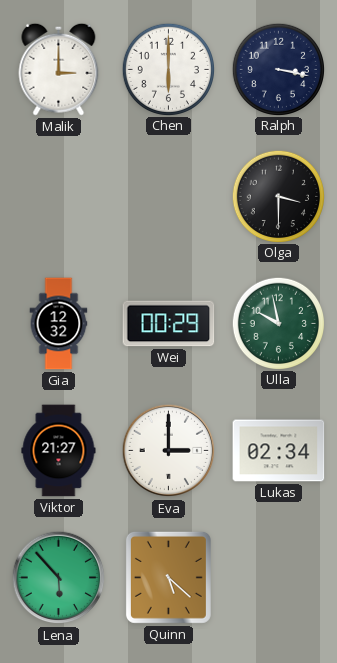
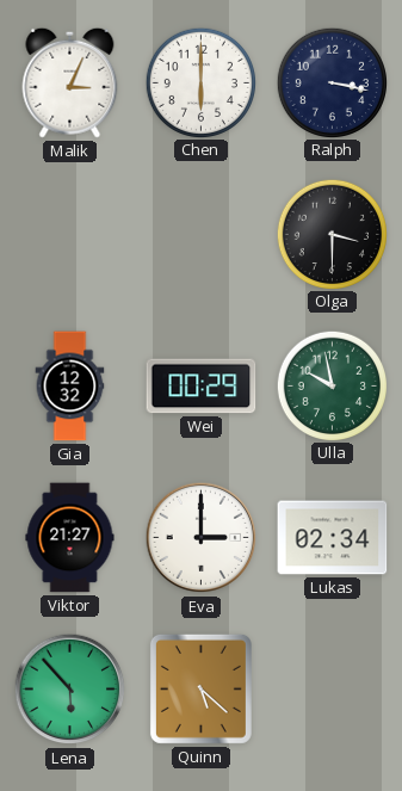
Malik: 3:00 -> 3:04 (70, 82)
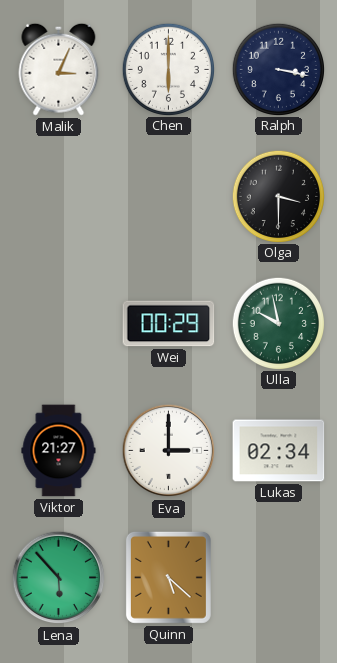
Gia: 12:32 -> none (70, 387)
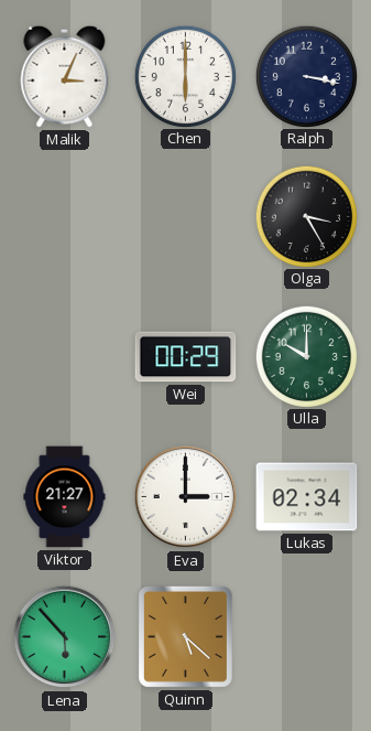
Olga: 3:30 -> 3:25 (306, 216)
Ulla: 9:58 -> 10:00 (306, 356)
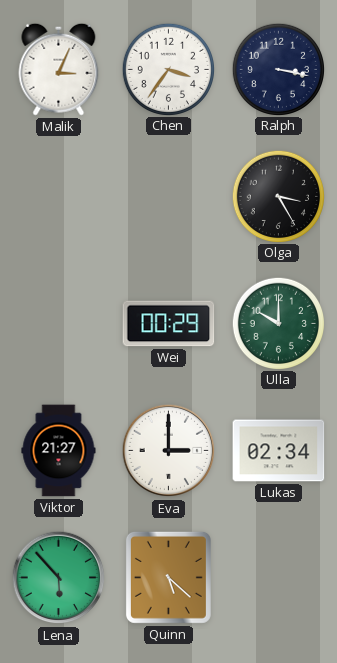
Chen: 6:00 -> 3:36 (168, 69)
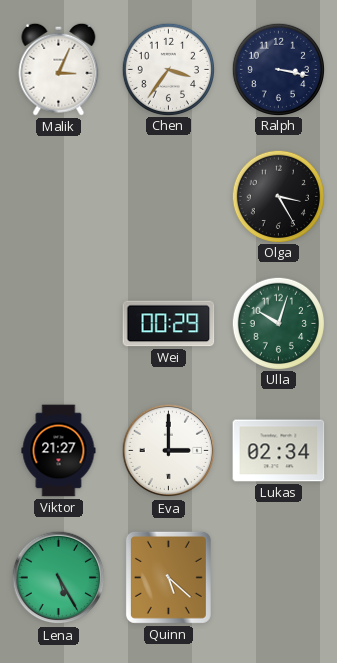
Ulla: 10:00 -> 10:03 (278, 323)
Lena: 5:53 -> 5:25 (59, 578)
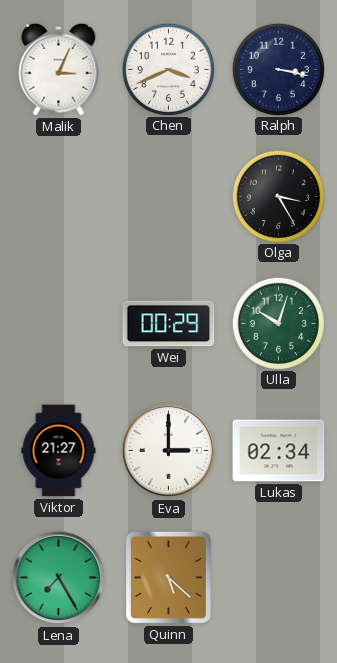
Chen: 3:36 -> 3:41 (168, 69)
Lena: 5:25 -> 7:25 (59, 578)
